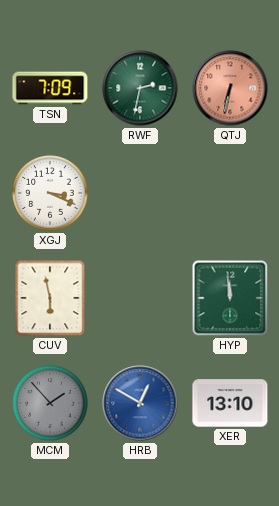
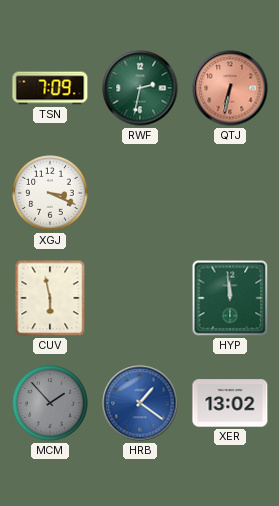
HRB: 12:50 -> 1:21 (140, 403)
XER: 13:10 -> 13:02 (230, 403)
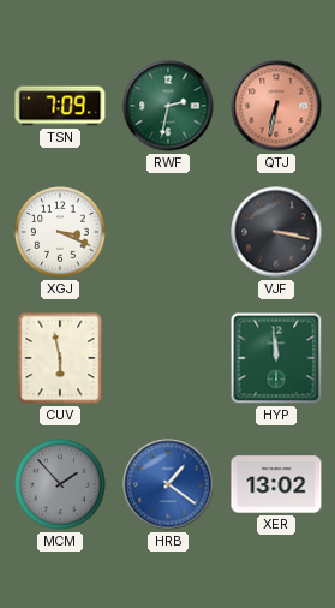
VJF: none -> 3:17 (276, 232)
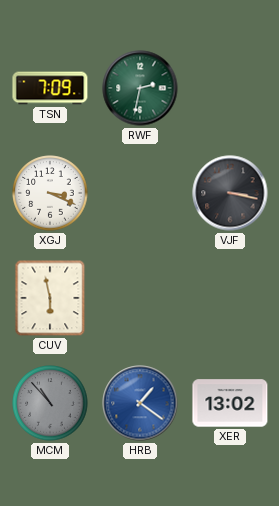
QTJ: 6:32 -> none (276, 106)
HYP: 11:59 -> none (276, 358)
MCM: 1:53 -> 10:53 (50, 403)
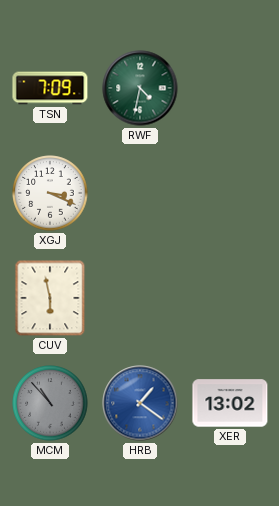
RWF: 2:32 -> 4:32 (140, 88)
VJF: 3:17 -> none (230, 193)
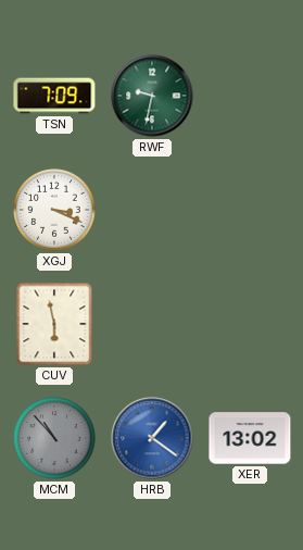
RWF: 4:32 -> 9:32 (152, 96)
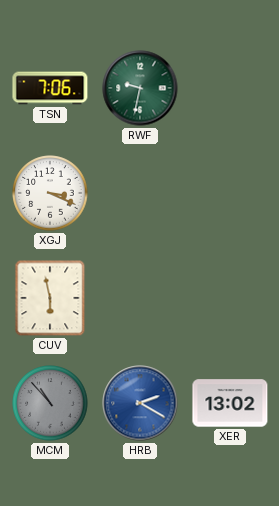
TSN: 7:09 -> 7:06 (50, 88)
HRB: 1:21 -> 2:20 (140, 403)
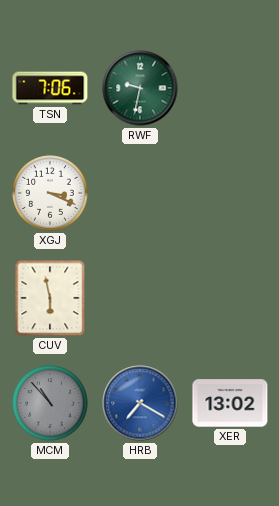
HRB: 2:20 -> 7:20 (140, 403)
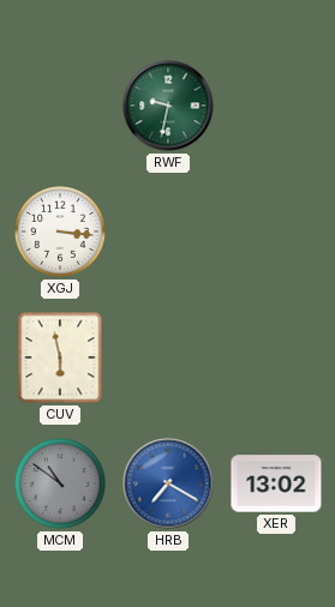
TSN: 7:06 -> none (50, 88)
XGJ: 3:19 -> 3:16 (60, 232)
MCM: 10:53 -> 10:51 (60, 483)
